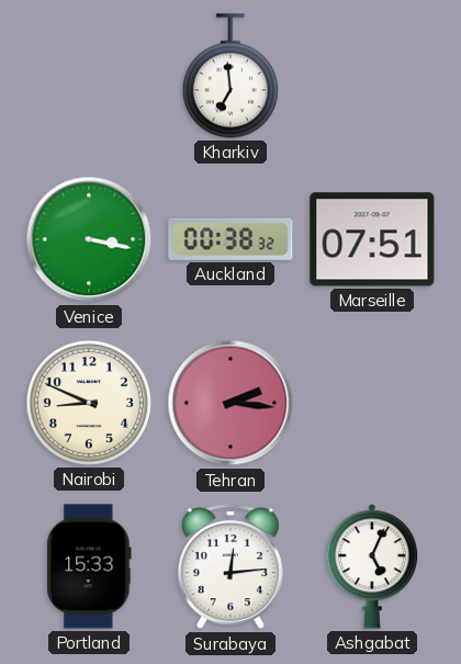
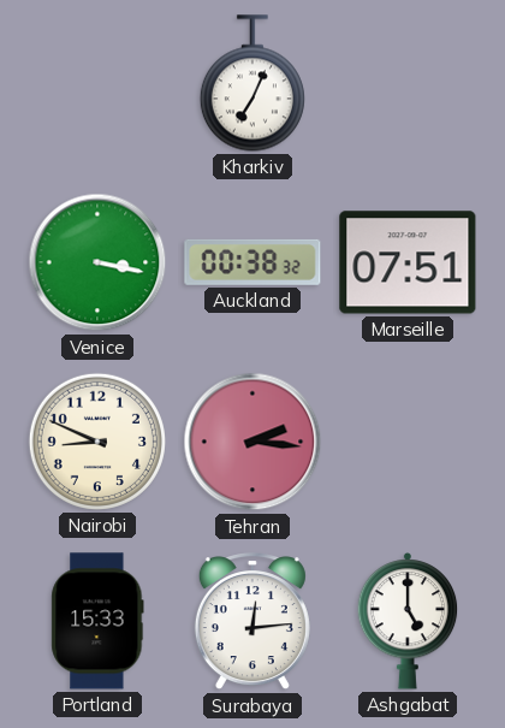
Kharkiv: 6:59 -> 7:04 (252, 83)
Ashgabat: 5:04 -> 5:00 (408, 621)
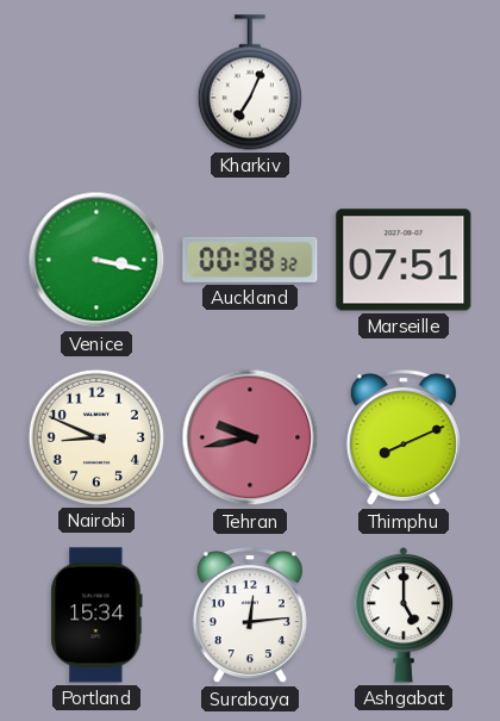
Tehran: 2:16 -> 9:43 (250, 437)
Thimphu: none -> 8:11 (404, 439)
Portland: 15:33 -> 15:34 (96, 615)
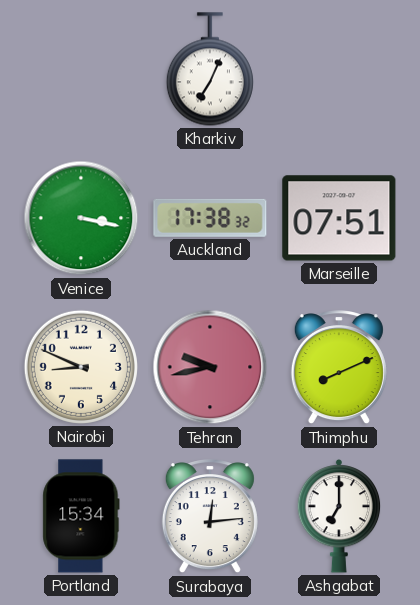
Auckland: 00:38 -> 17:38 (210, 218)
Ashgabat: 5:00 -> 7:00 (339, 516)
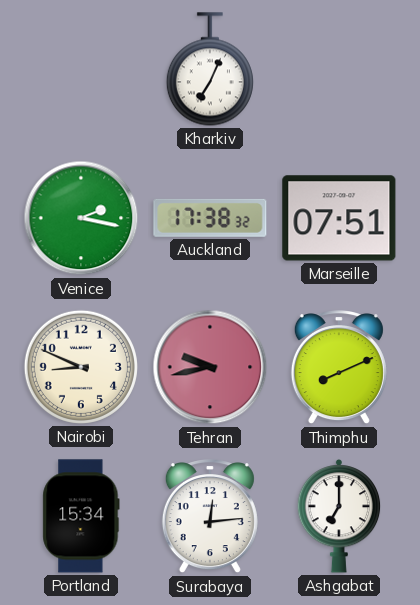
Venice: 3:17 -> 2:17 (81, 218)
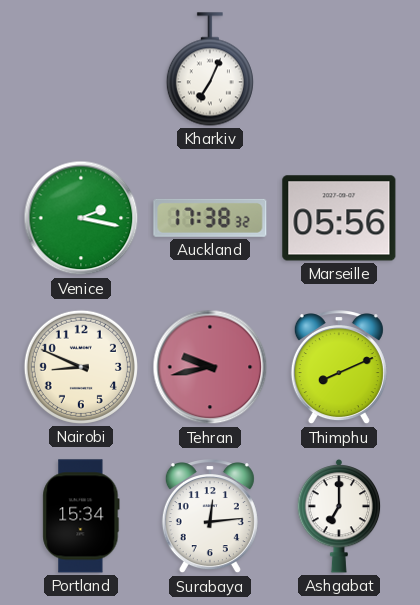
Marseille: 07:51 -> 05:56 (339, 218)
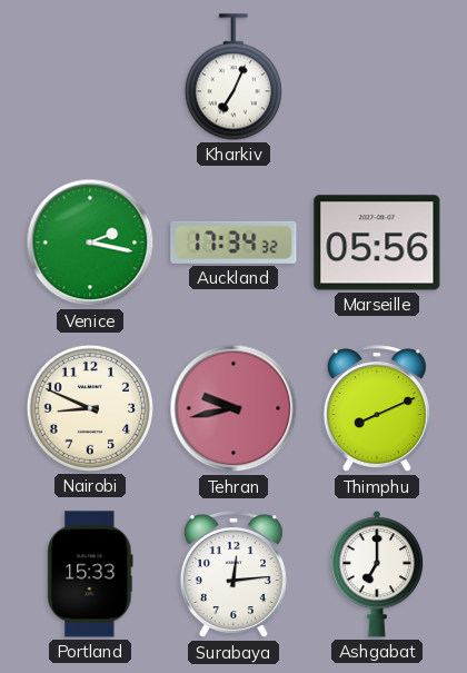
Auckland: 17:38 -> 17:34 (233, 243)
Portland: 15:34 -> 15:33 (90, 574)
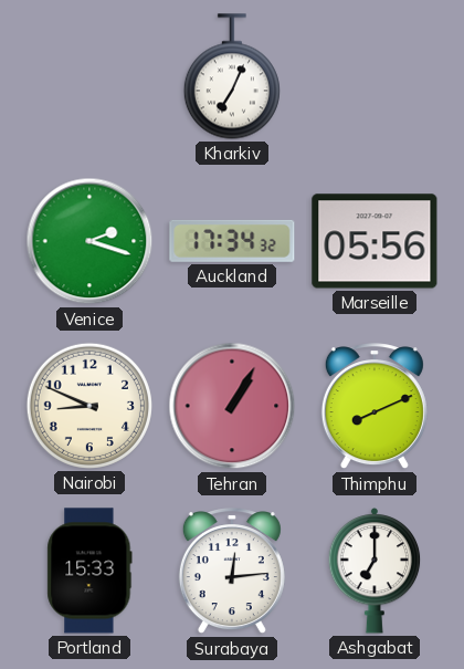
Venice: 2:17 -> 2:18 (89, 241)
Tehran: 9:43 -> 1:05 (232, 406)
